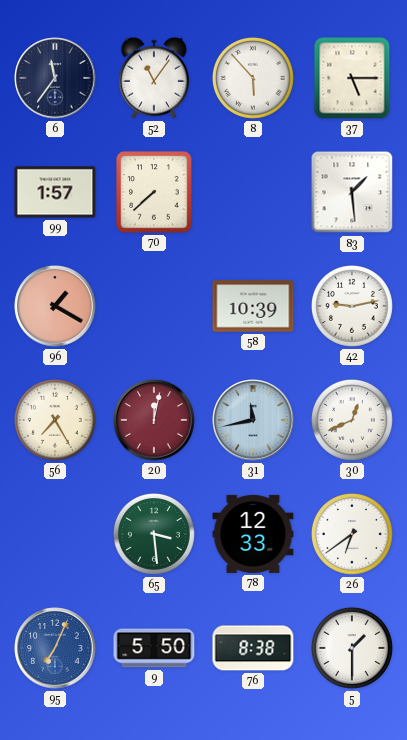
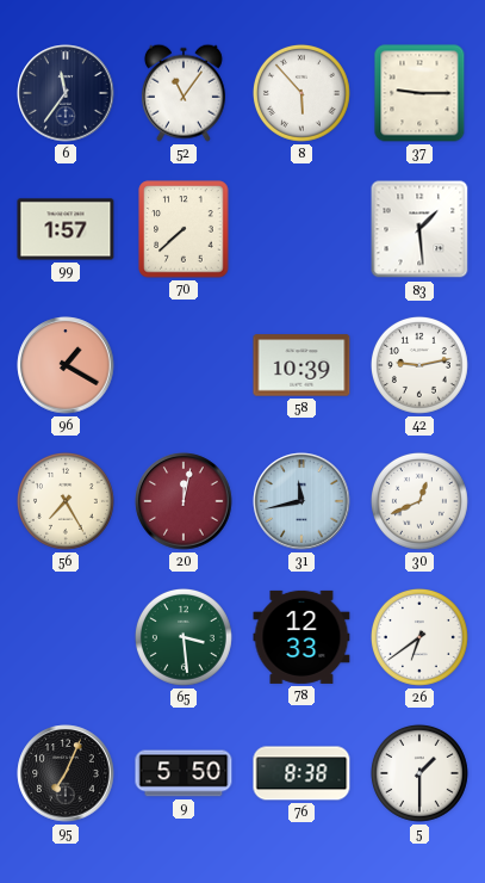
37: 5:15 -> 9:15 (419, 93)
95 dial: blue -> black (66, 773)
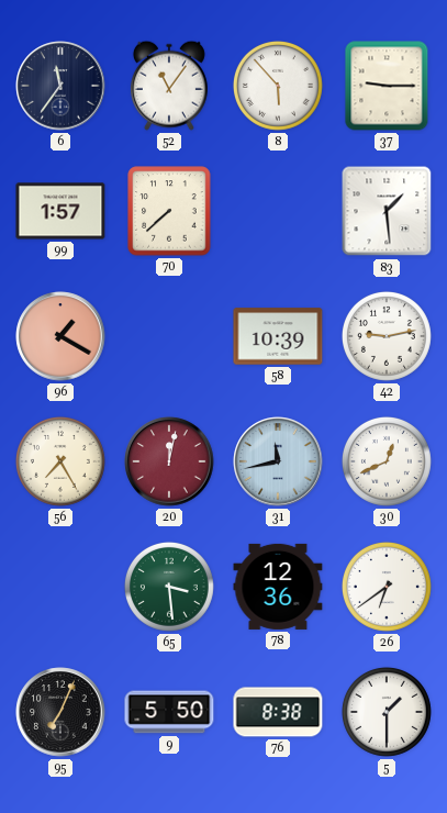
78: 12:33 -> 12:36 (278, 587)
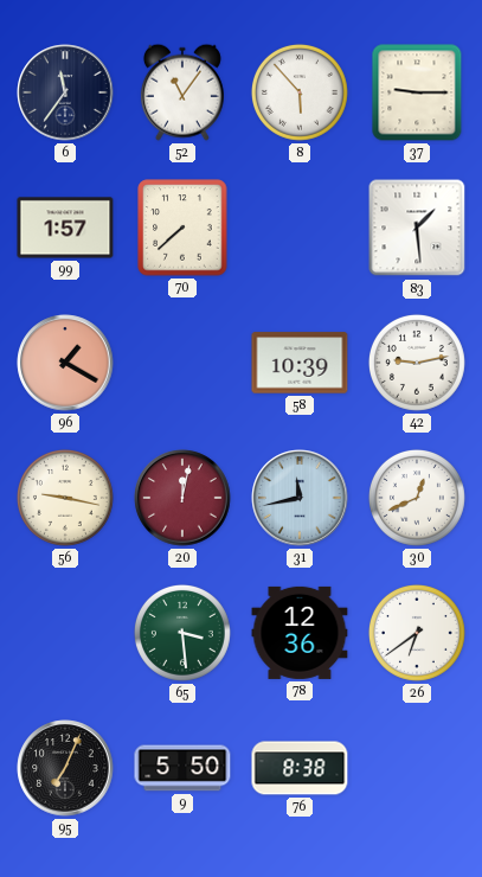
56: 7:25 -> 9:17 (65, 498)
5: 1:30 -> none (387, 712)
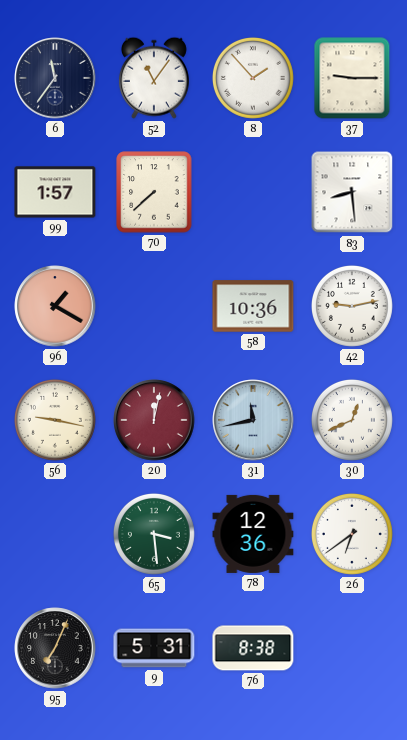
8: 5:53 -> 1:53 (253, 78)
83: 1:29 -> 8:29 (352, 192)
58: 10:39 -> 10:36 (253, 306)
9: 5:50 -> 5:31 (154, 648)
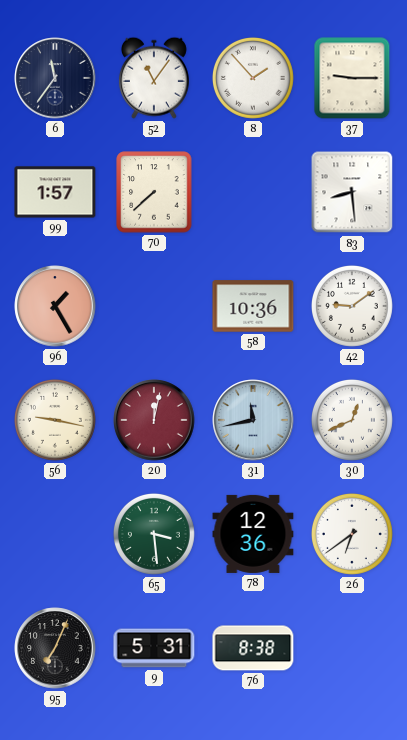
96: 1:20 -> 1:25 (55, 306)
42: 9:13 -> 9:09 (352, 306)
